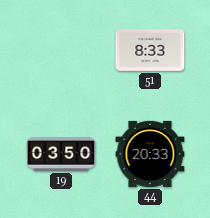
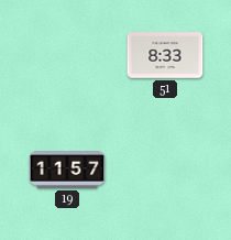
19: 03:50 -> 11:57 (67, 170)
44: 20:33 -> none (150, 154)
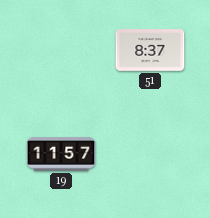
51: 8:33 -> 8:37 (150, 50)
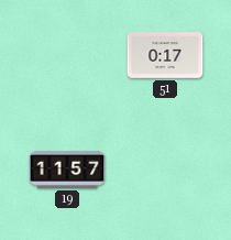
51: 8:37 -> 0:17 (165, 55)
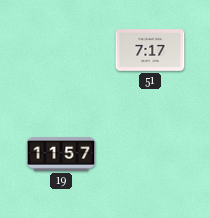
51: 0:17 -> 7:17 (150, 50)
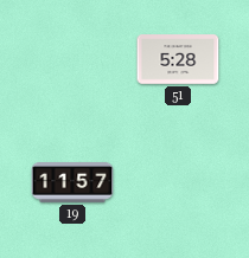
51: 7:17 -> 5:28 (178, 59)
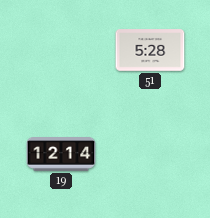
19: 11:57 -> 12:14 (61, 154)
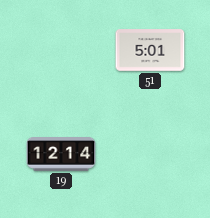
51: 5:28 -> 5:01 (150, 50)
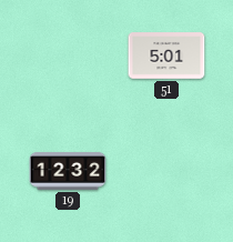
19: 12:14 -> 12:32 (68, 171)
